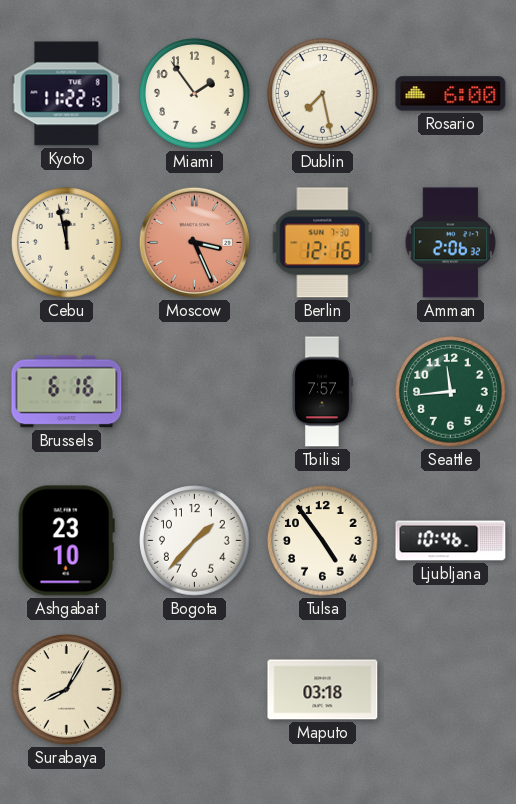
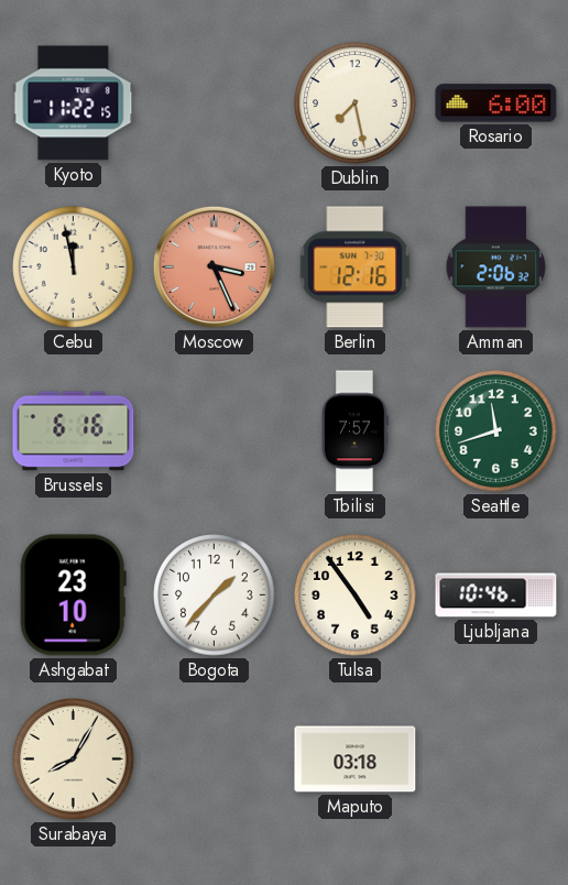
Miami: 1:54 -> none (195, 94)
Seattle: 11:44 -> 11:42 (496, 431)
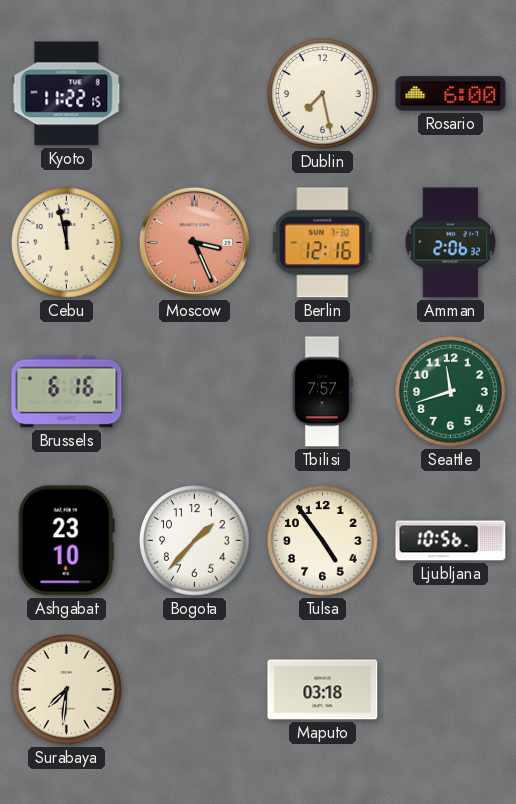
Ljubljana: 10:46 -> 10:56 (451, 541)
Surabaya: 8:05 -> 7:31 (67, 690)
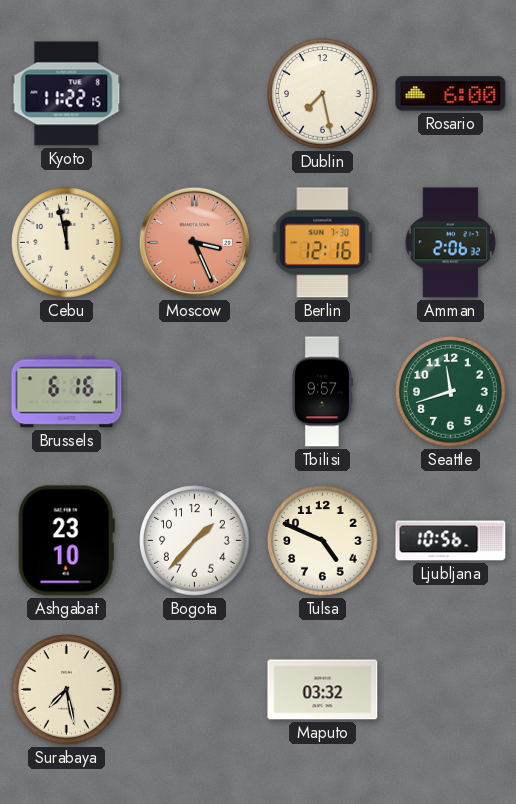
Tbilisi: 7:57 -> 9:57 (322, 392)
Tulsa: 4:54 -> 4:49 (323, 541)
Surabaya: 7:31 -> 7:28 (67, 690)
Maputo: 03:18 -> 03:32 (323, 690)
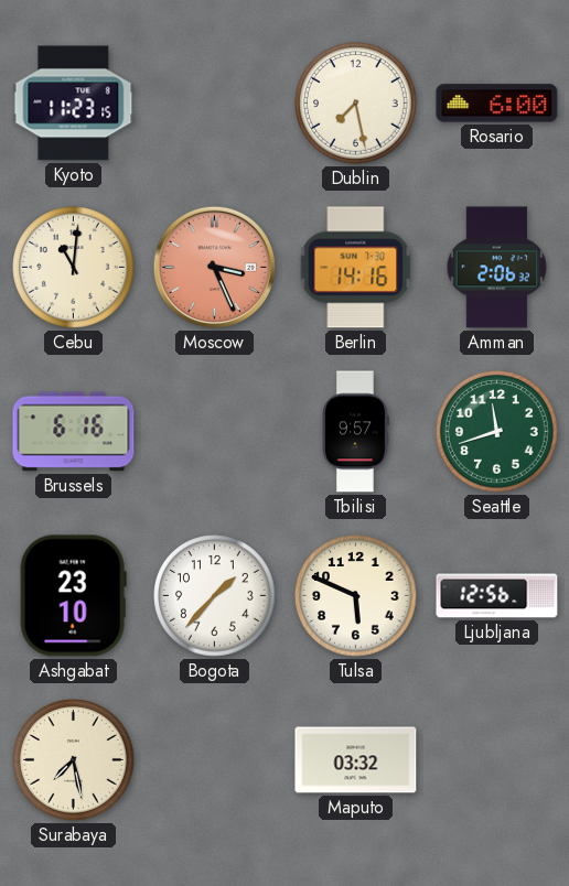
Kyoto: 11:22 -> 11:23 (74, 104)
Cebu: 11:58 -> 11:01 (74, 268)
Berlin: 12:16 -> 14:16 (356, 268)
Tulsa: 4:49 -> 5:49 (356, 596)
Ljubljana: 10:56 -> 12:56 (497, 596)
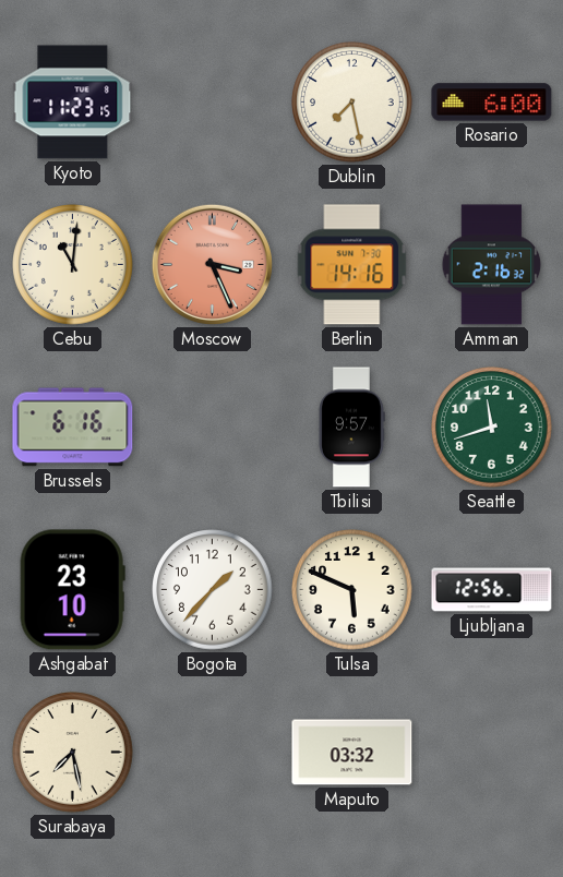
Amman: 2:06 -> 2:16 (492, 265)
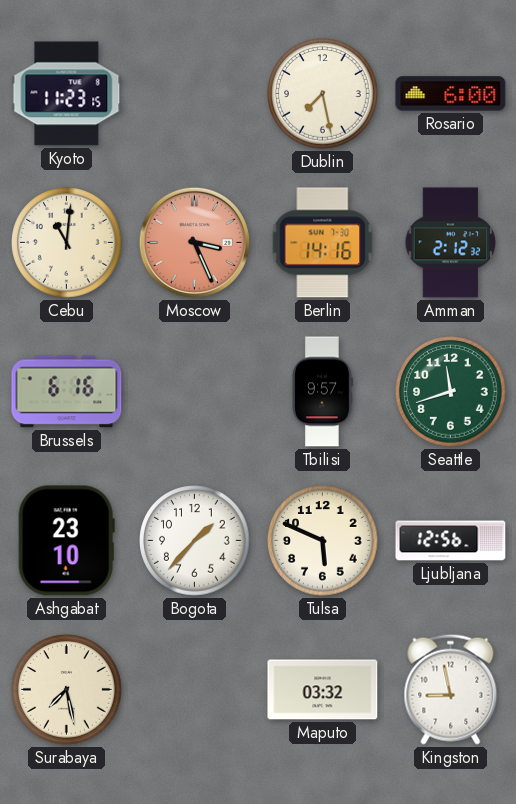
Amman: 2:16 -> 2:12 (451, 243)
Kingston: none -> 8:58 (451, 689)
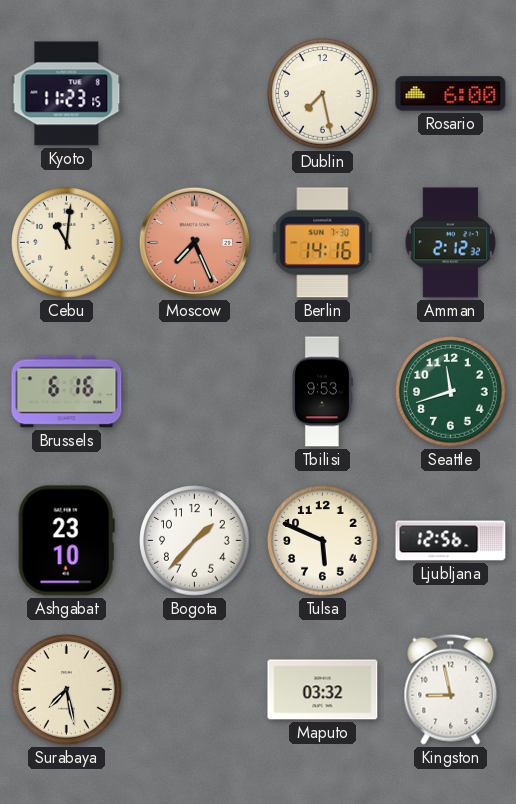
Moscow: 3:26 -> 7:26 (194, 242)
Tbilisi: 9:57 -> 9:53 (322, 392)
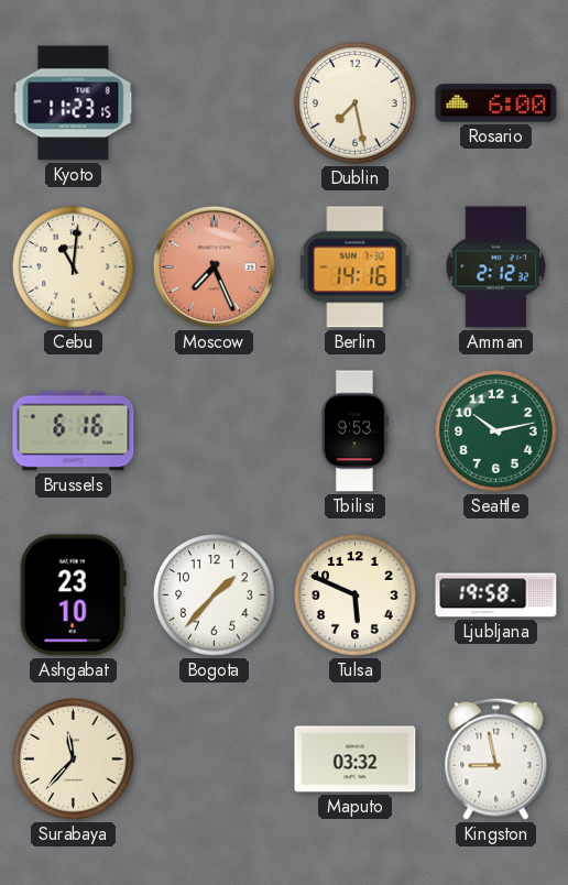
Seattle: 11:42 -> 10:13 (496, 431)
Ljubljana: 12:56 -> 19:58 (496, 596)
Surabaya: 7:28 -> 11:37 (74, 760)
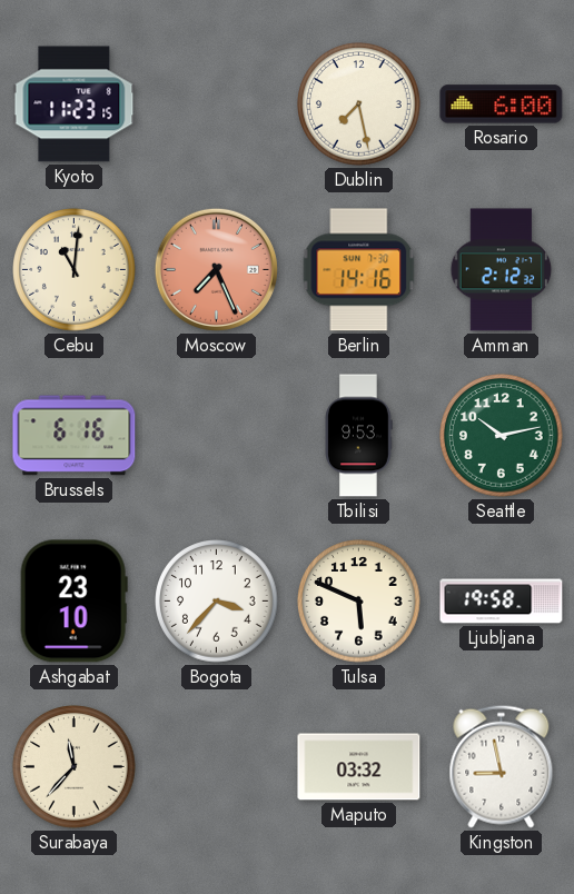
Bogota: 1:37 -> 3:37 (217, 602)
